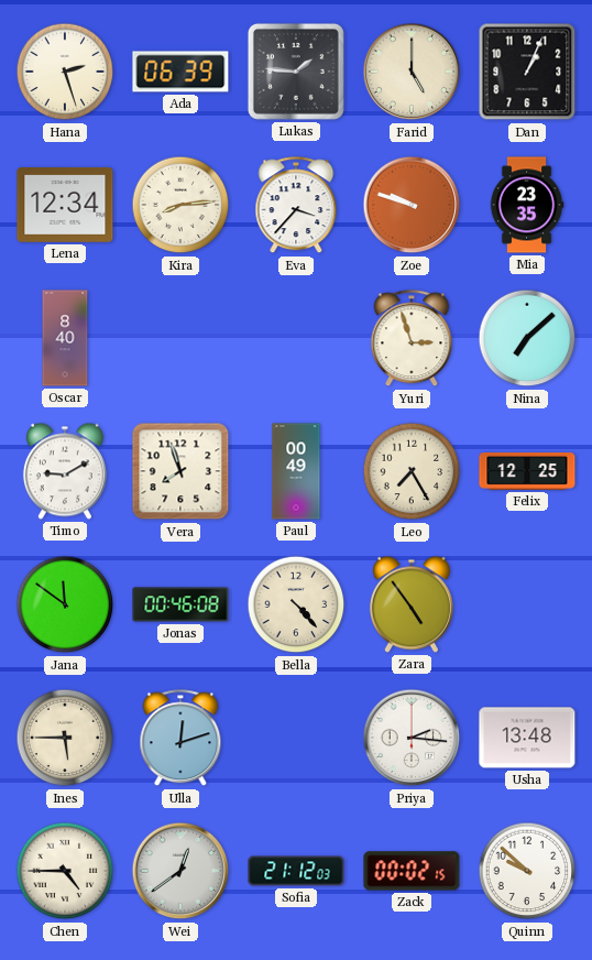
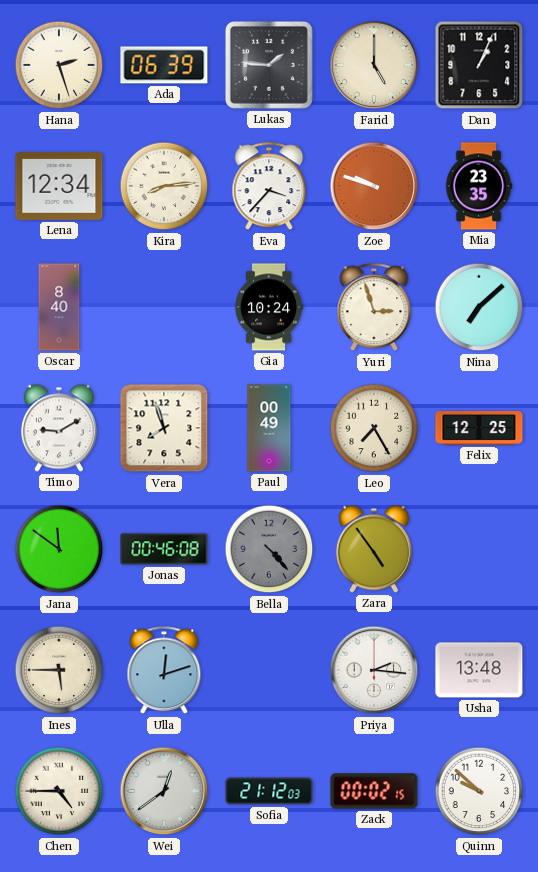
Gia: none -> 10:24 (269, 307)
Bella dial: cream -> grey (269, 549)
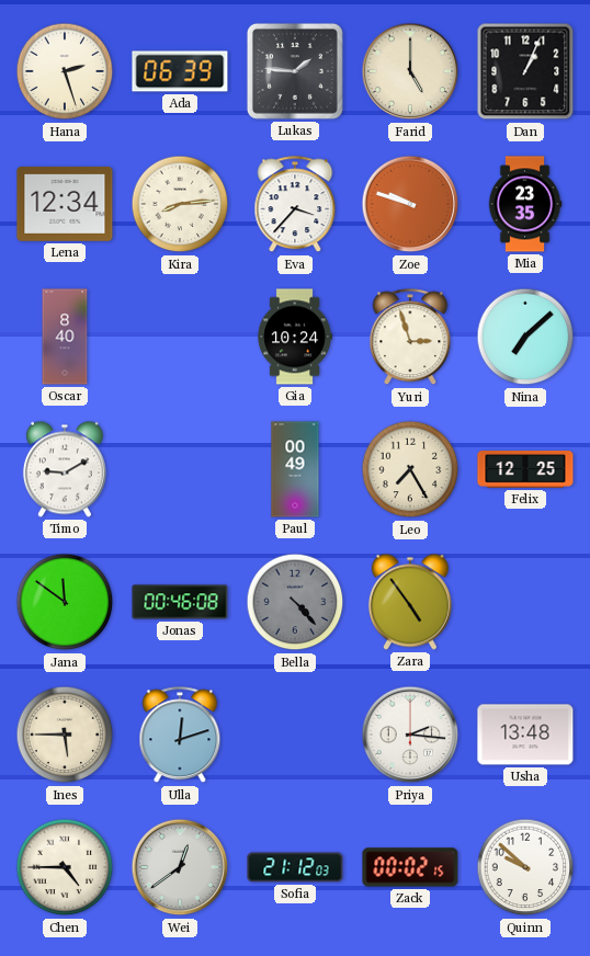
Vera: 7:57 -> none (164, 428)
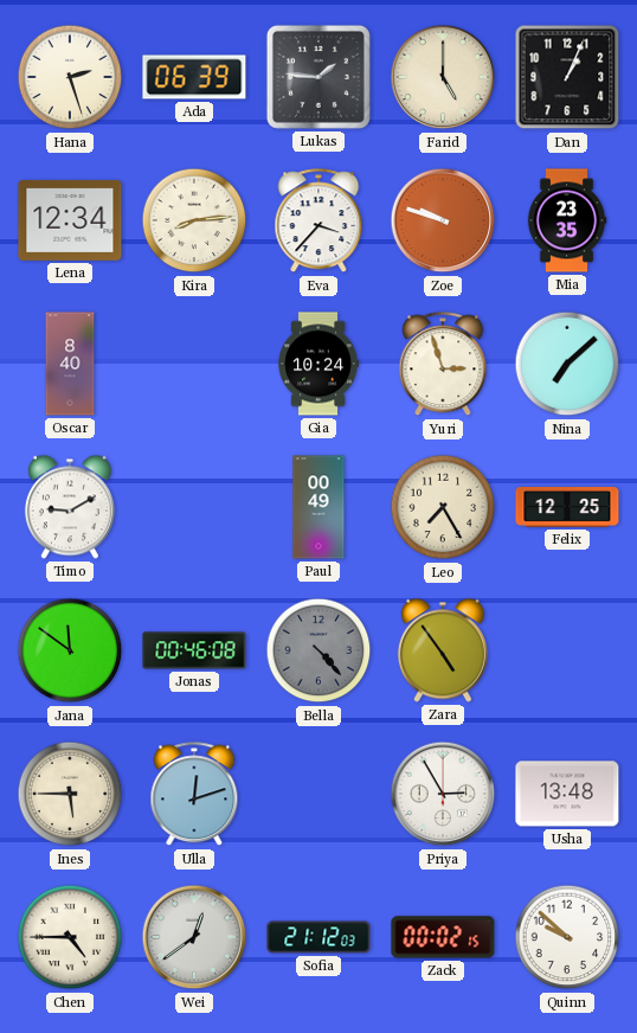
Priya: 2:16 -> 2:55 (443, 794)
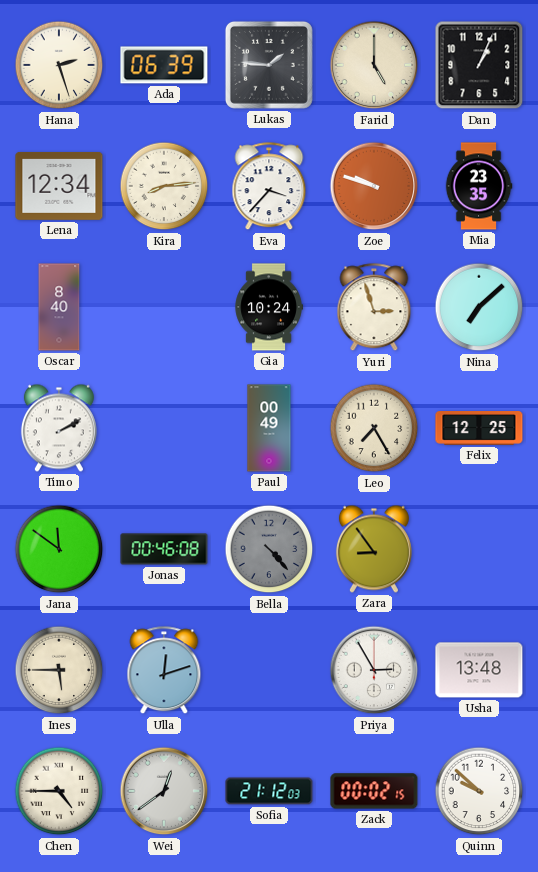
Timo: 9:10 -> 2:10 (59, 428)
Zara: 4:54 -> 8:54 (374, 549)
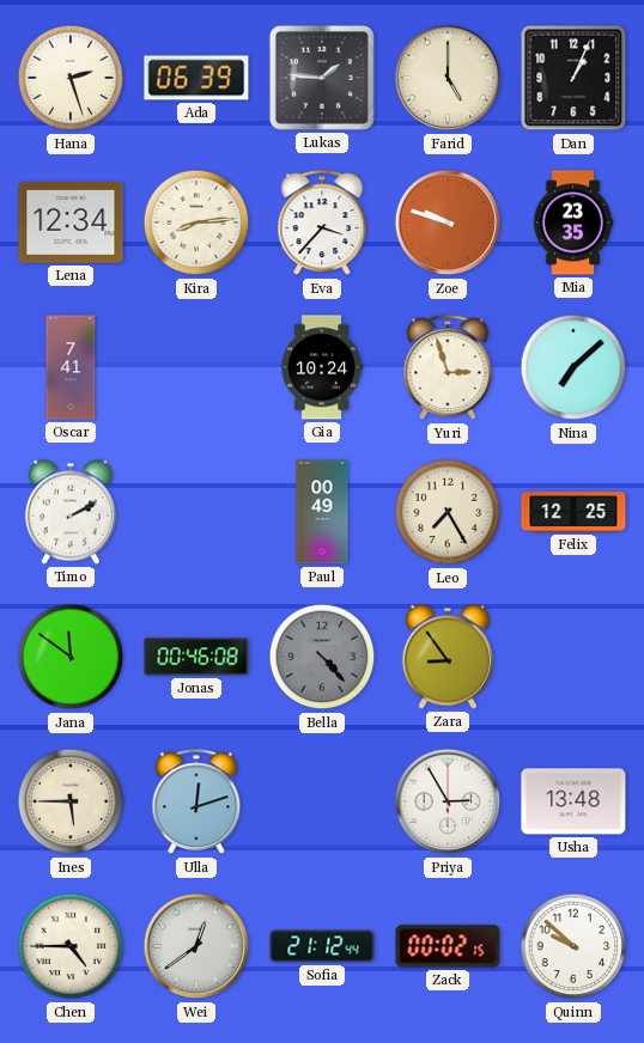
Oscar: 8:40 -> 7:41 (71, 367)
Sofia: 21:12:03 -> 21:12:44 (322, 946)
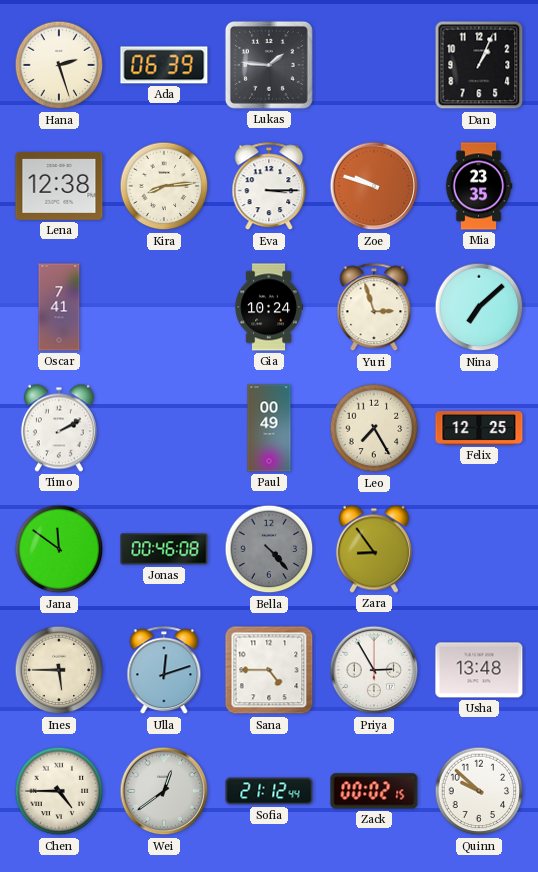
Farid: 5:00 -> none (448, 78)
Lena: 12:34 -> 12:38 (59, 186)
Eva: 3:37 -> 3:15 (269, 187)
Sana: none -> 4:45 (269, 670)
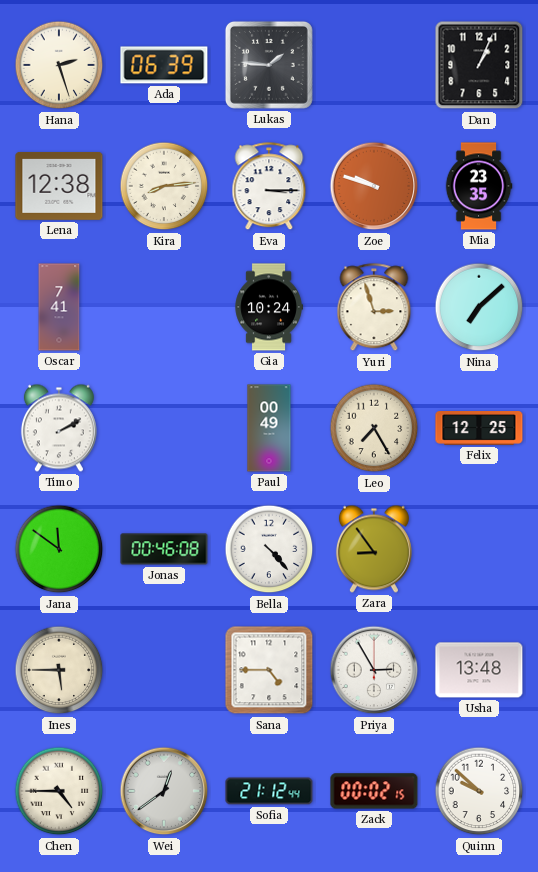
Bella dial: grey -> white (269, 549)
Ulla: 12:12 -> none (164, 671)
